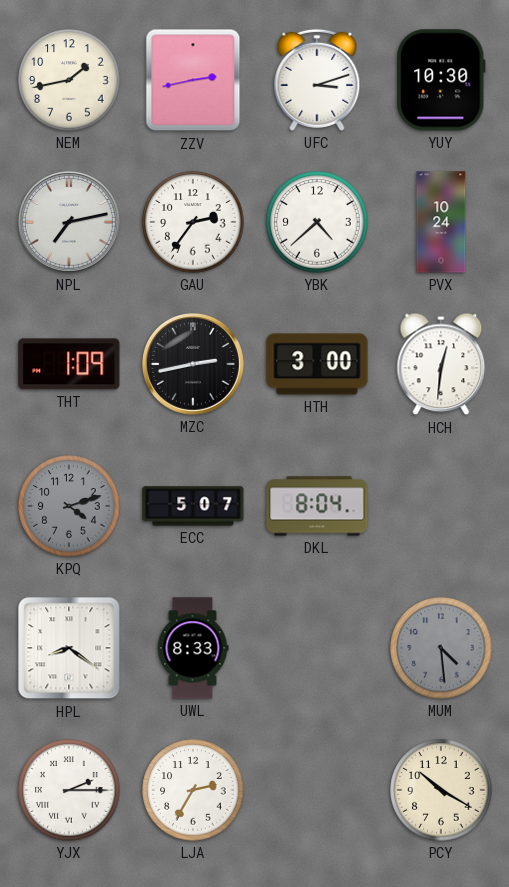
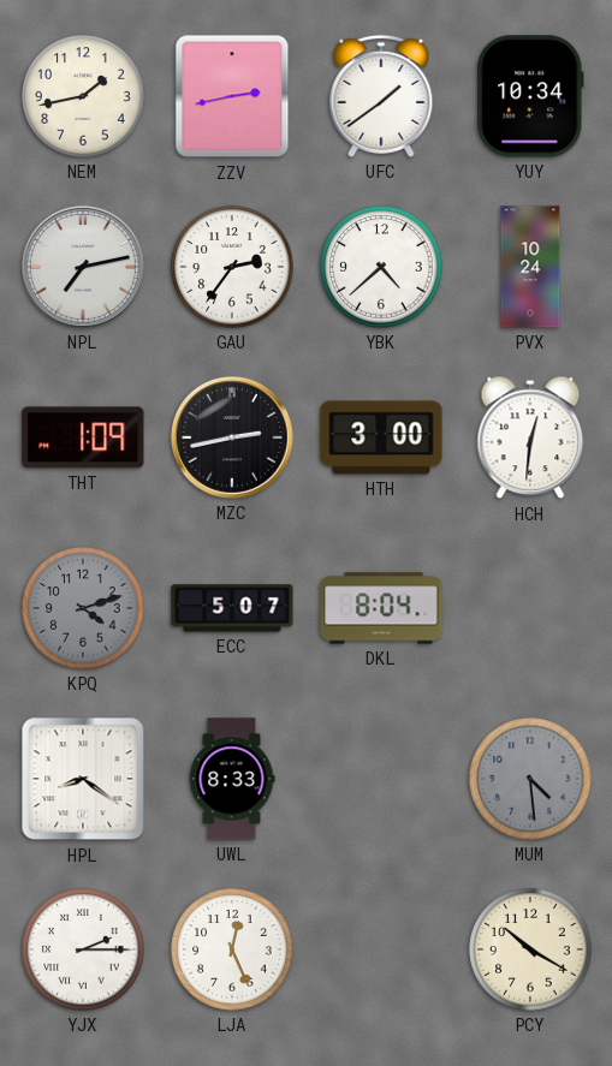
UFC: 3:12 -> 1:39 (381, 96)
YUY: 10:30 -> 10:34 (530, 96)
LJA: 2:35 -> 12:26 (232, 949)
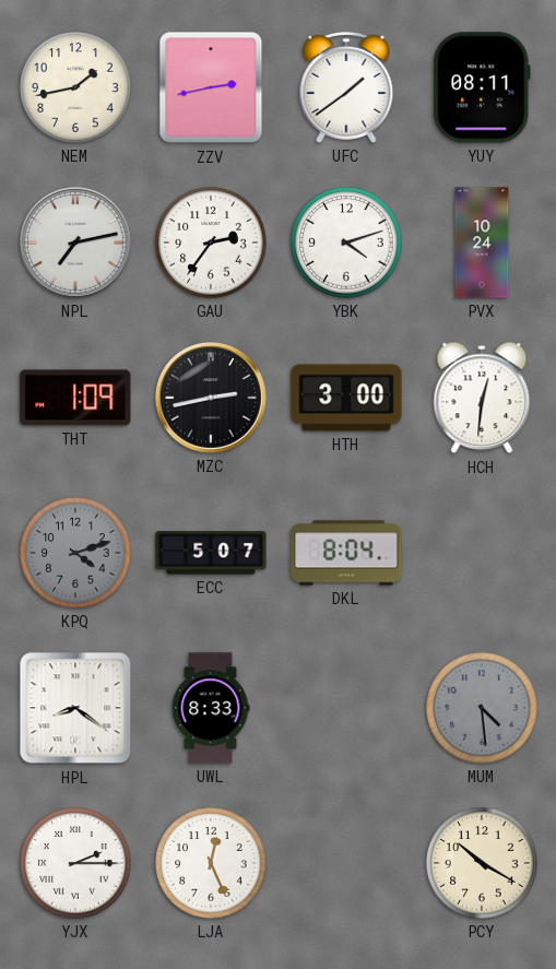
YUY: 10:34 -> 08:11 (482, 87)
YBK: 4:38 -> 4:12 (346, 243)
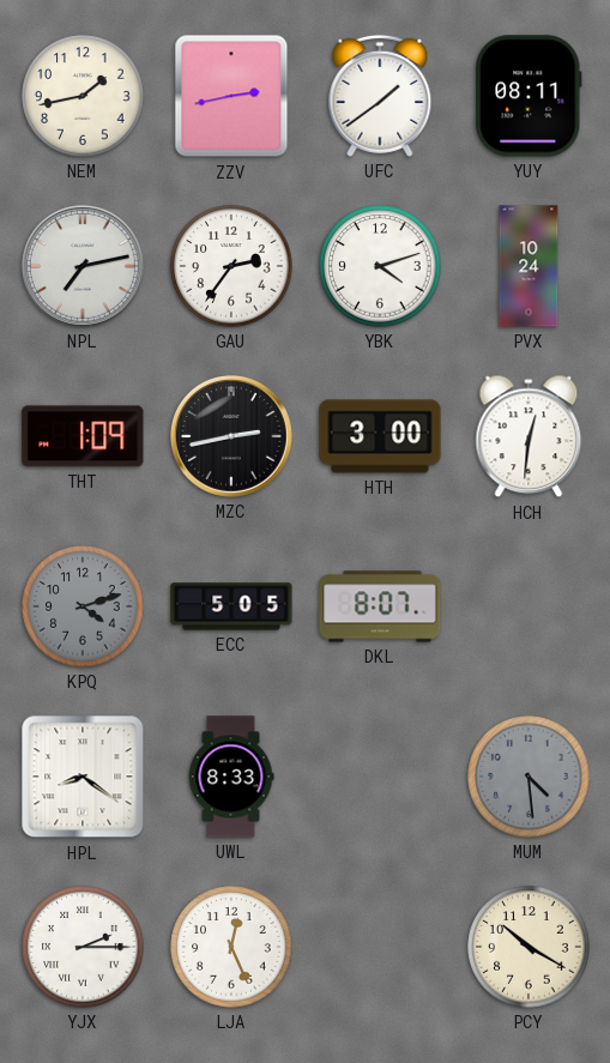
ECC: 5:07 -> 5:05 (231, 606)
DKL: 8:04 -> 8:07 (380, 606)
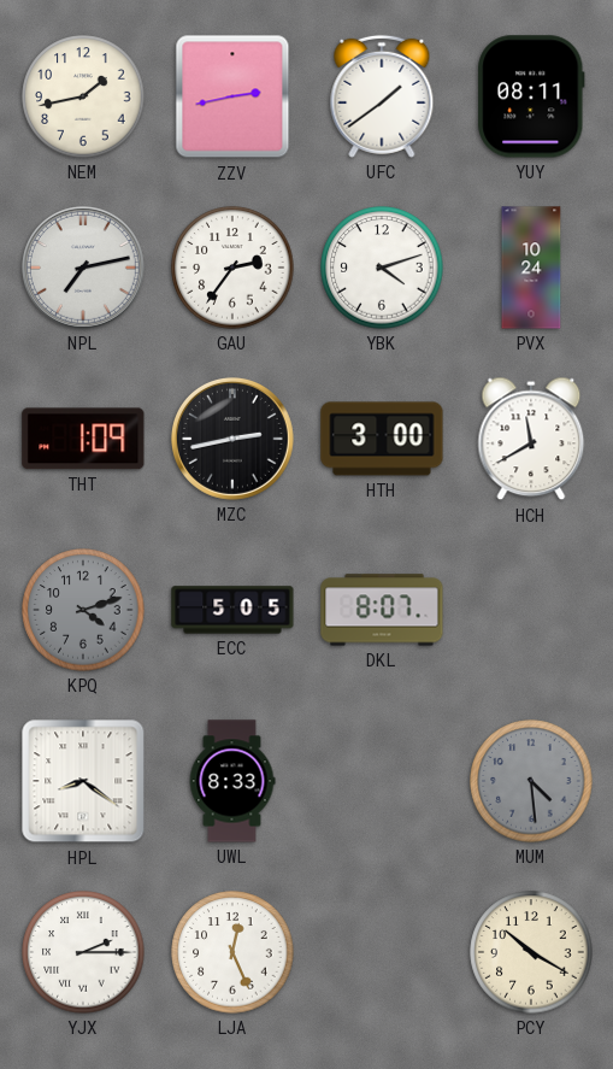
HCH: 12:31 -> 11:40 (531, 439)
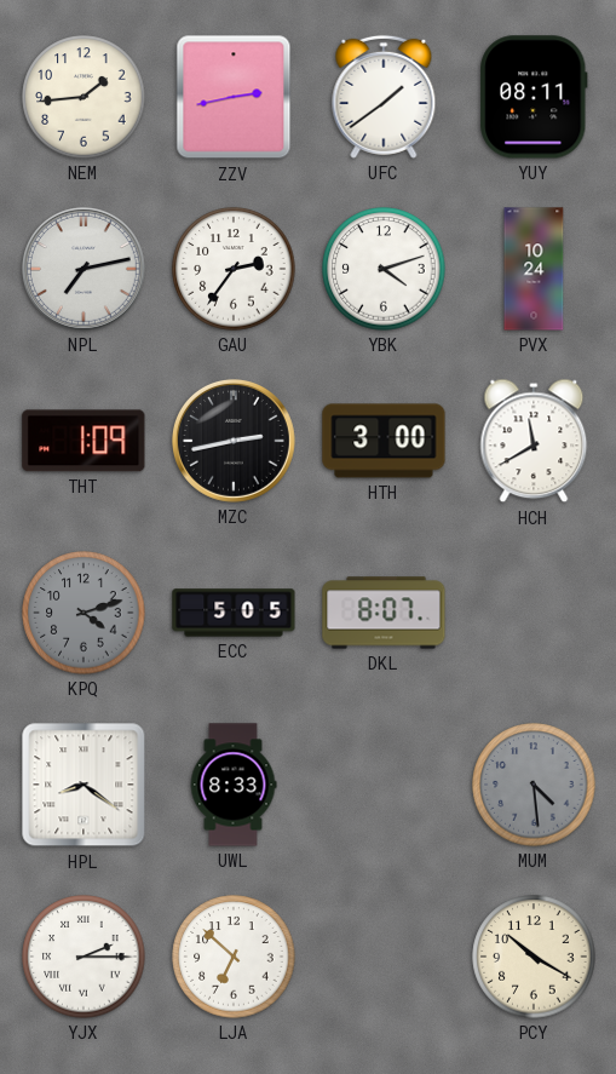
NEM: 1:43 -> 1:44 (84, 97)
LJA: 12:26 -> 6:52 (234, 957)
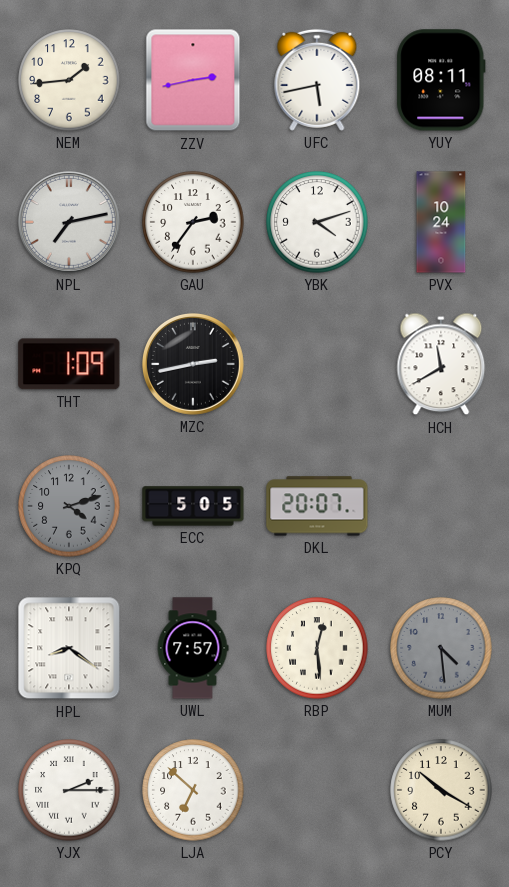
UFC: 1:39 -> 5:43 (317, 80)
HTH: 3:00 -> none (384, 441)
DKL: 8:07 -> 20:07 (317, 506)
UWL: 8:33 -> 7:57 (193, 648)
RBP: none -> 12:29 (317, 648)
